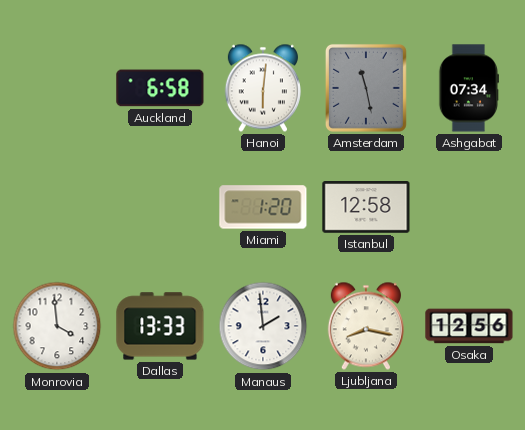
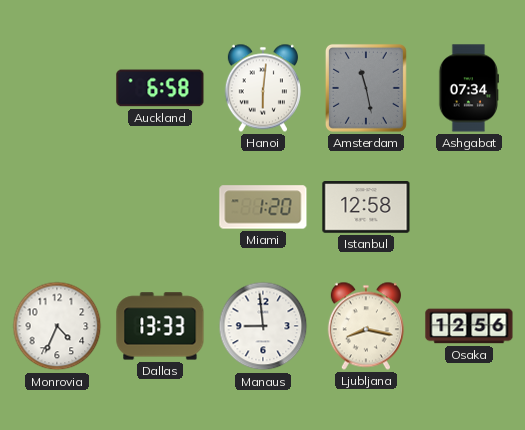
Monrovia: 3:59 -> 4:34 (57, 326)
Manaus: 1:59 -> 8:59 (263, 326)
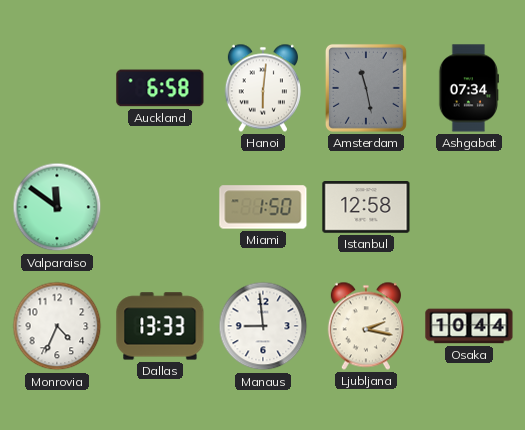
Valparaiso: none -> 11:51 (57, 207)
Miami: 1:20 -> 1:50 (263, 207)
Ljubljana: 8:17 -> 2:17 (366, 326)
Osaka: 12:56 -> 10:44 (469, 326)
